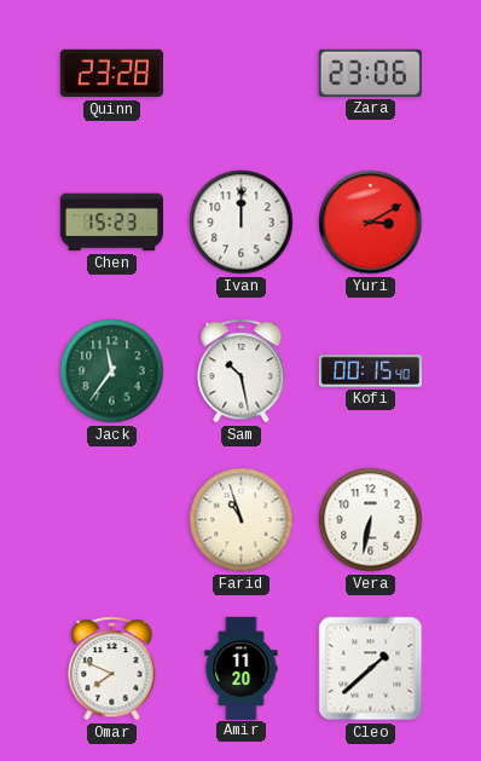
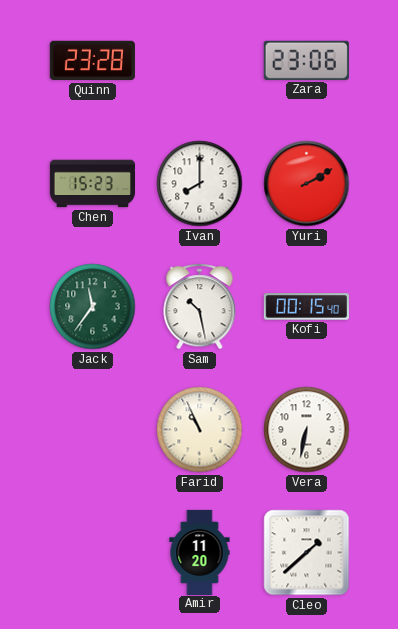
Ivan: 12:00 -> 8:00 (200, 184)
Yuri: 3:10 -> 2:10 (307, 184)
Farid: 10:57 -> 10:56 (200, 430)
Omar: 7:49 -> none (112, 669)
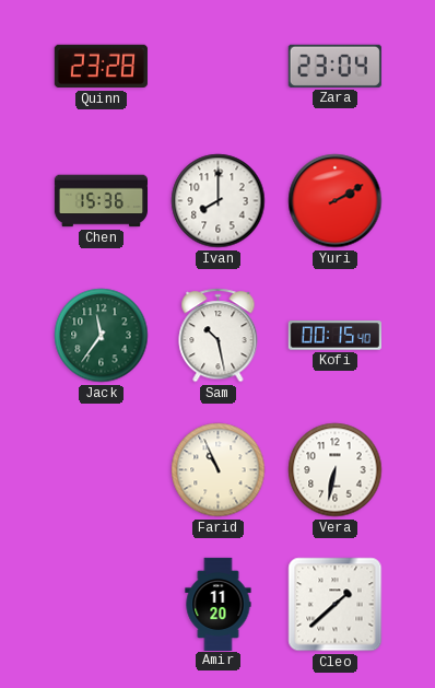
Zara: 23:06 -> 23:04 (334, 66)
Chen: 15:23 -> 15:36 (101, 201)
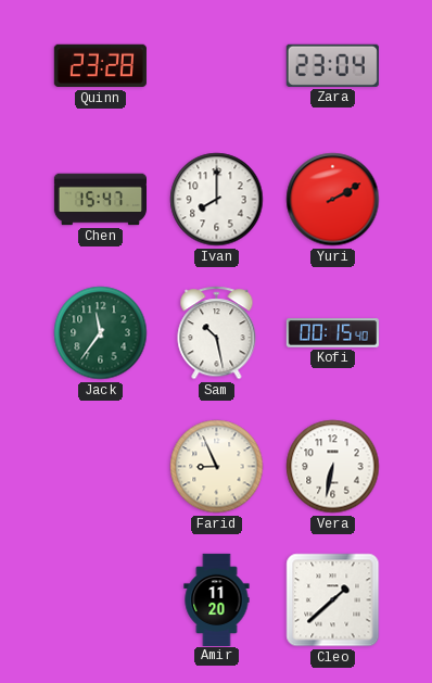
Chen: 15:36 -> 15:47 (100, 200)
Farid: 10:56 -> 8:56 (217, 467)
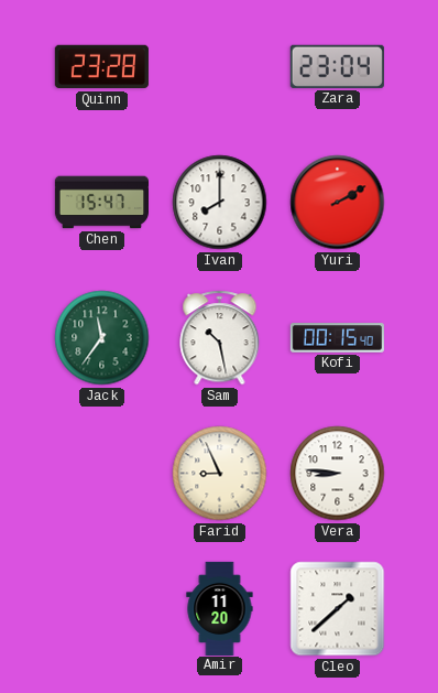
Vera: 6:32 -> 8:46 (338, 474)
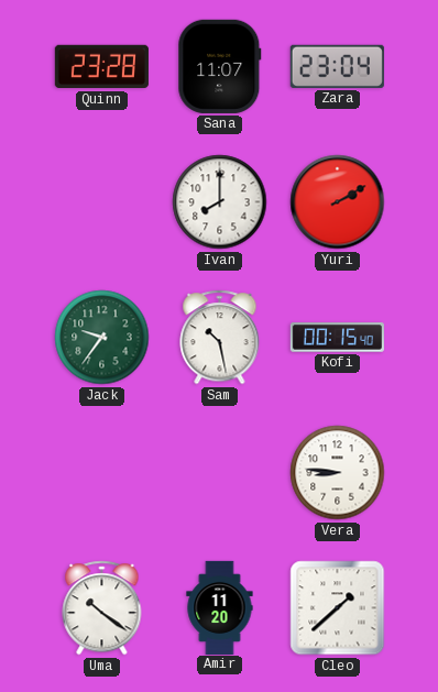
Sana: none -> 11:07 (220, 66)
Chen: 15:47 -> none (101, 203)
Jack: 11:36 -> 9:36 (102, 338)
Farid: 8:56 -> none (220, 474)
Uma: none -> 10:21 (102, 608)
